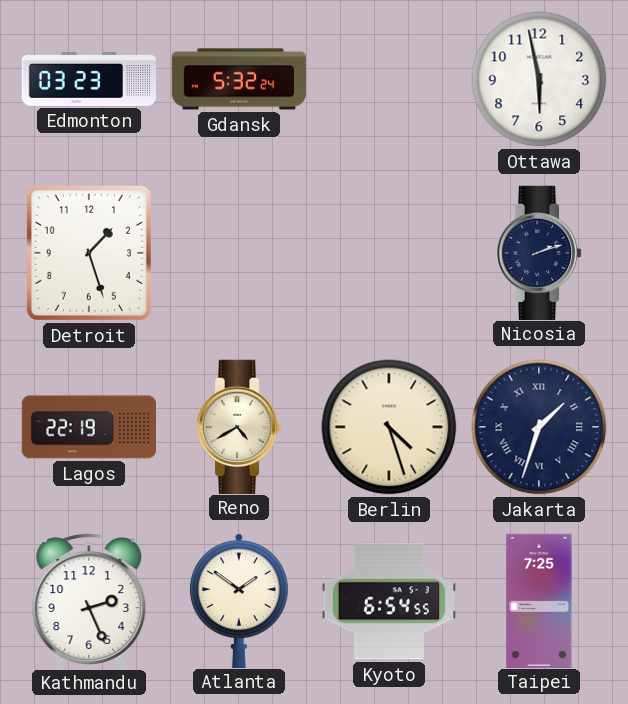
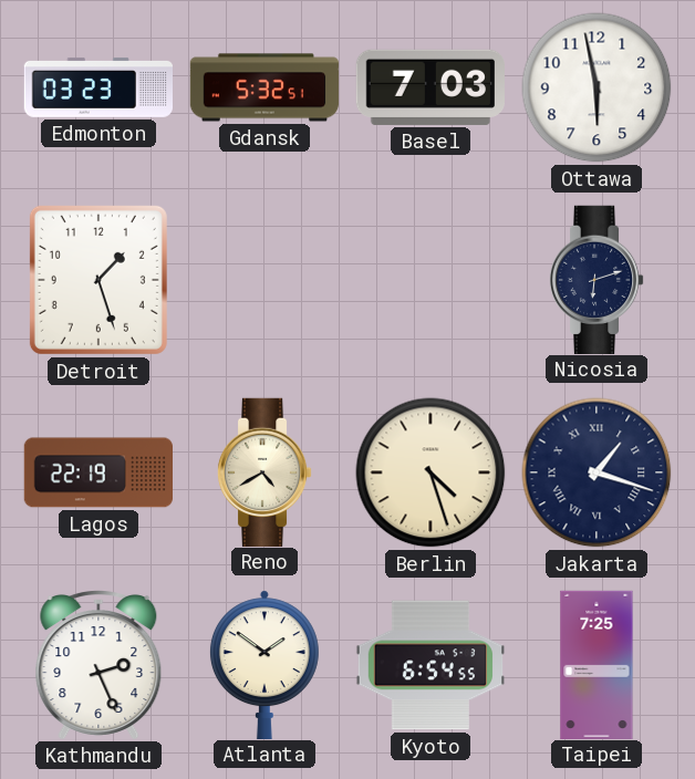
Gdansk: 5:32:24 -> 5:32:51 (264, 87)
Basel: none -> 7:03 (431, 87)
Nicosia: 2:12 -> 6:12 (597, 279)
Jakarta: 1:33 -> 1:18 (597, 472)
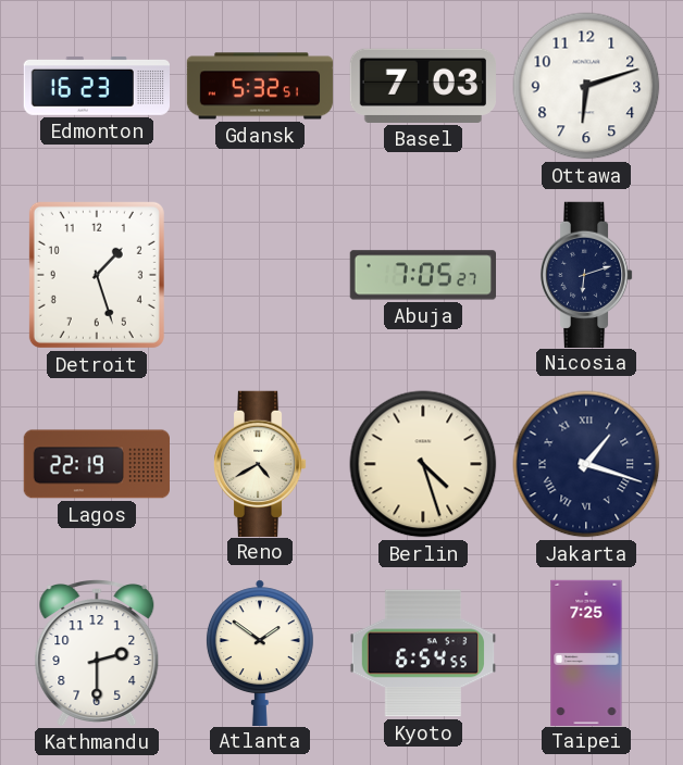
Edmonton: 03:23 -> 16:23 (96, 86)
Ottawa: 5:58 -> 6:12 (586, 86)
Abuja: none -> 7:05 (422, 275)
Kathmandu: 2:26 -> 2:30 (97, 653)
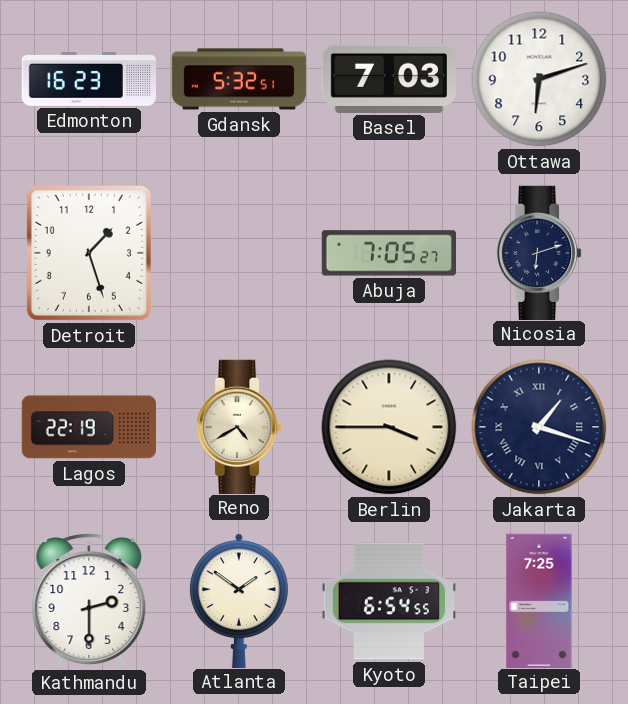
Berlin: 4:27 -> 3:45 (389, 427)
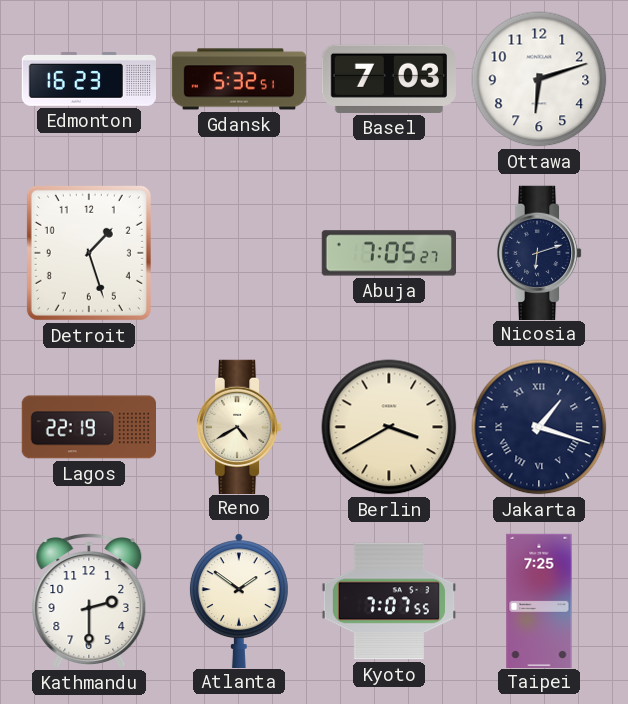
Berlin: 3:45 -> 3:40 (389, 427)
Kyoto: 6:54 -> 7:07 (388, 601)
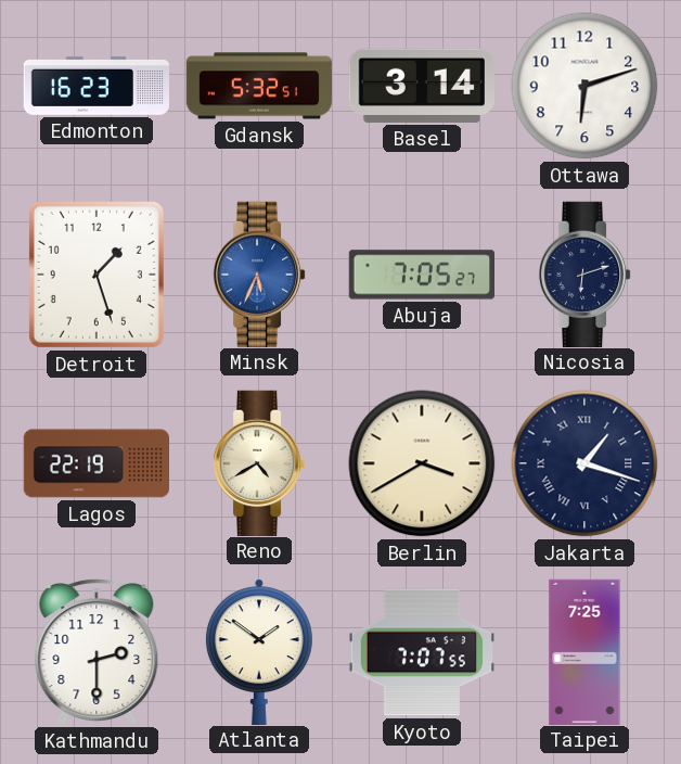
Basel: 7:03 -> 3:14 (422, 86)
Minsk: none -> 5:34 (259, 273)
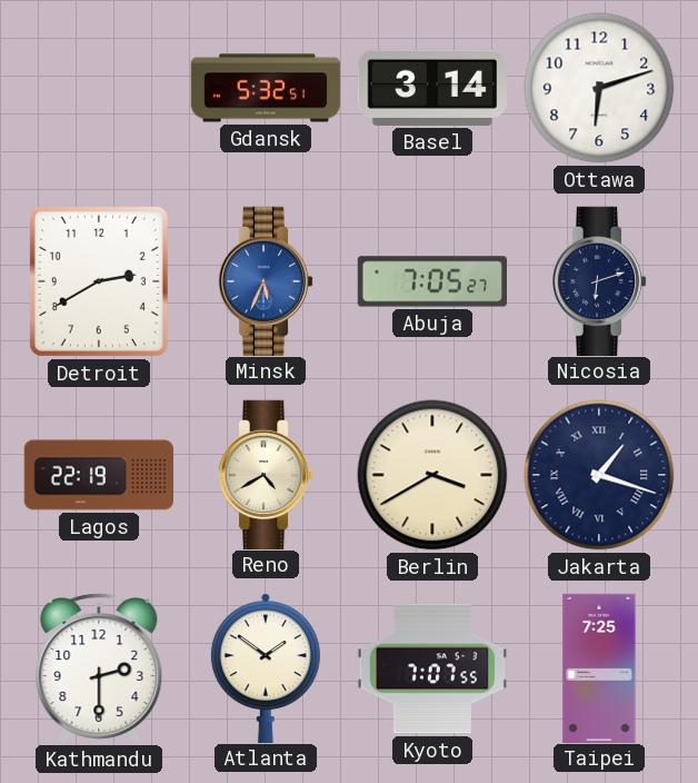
Edmonton: 16:23 -> none (95, 86)
Detroit: 1:27 -> 2:40 (99, 281)
